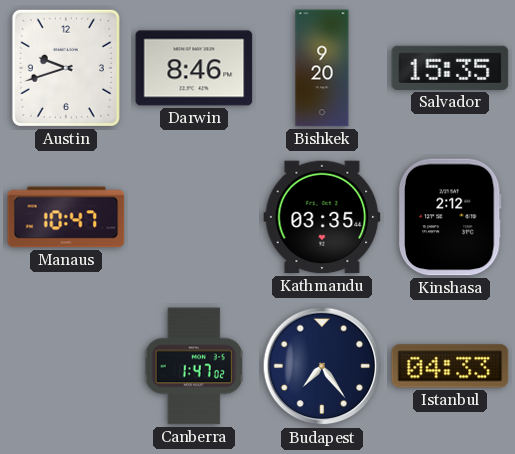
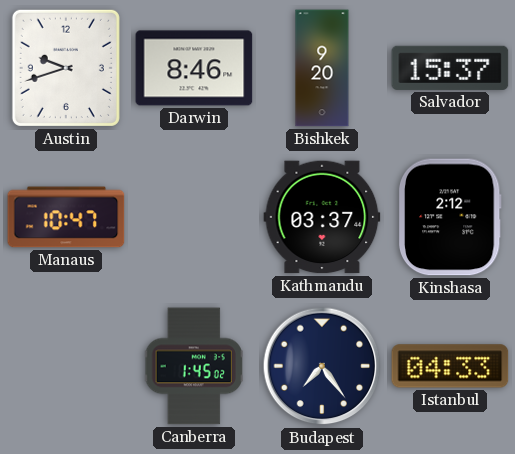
Salvador: 15:35 -> 15:37 (450, 68)
Kathmandu: 03:35 -> 03:37 (322, 217)
Canberra: 1:47 -> 1:45 (194, 366)
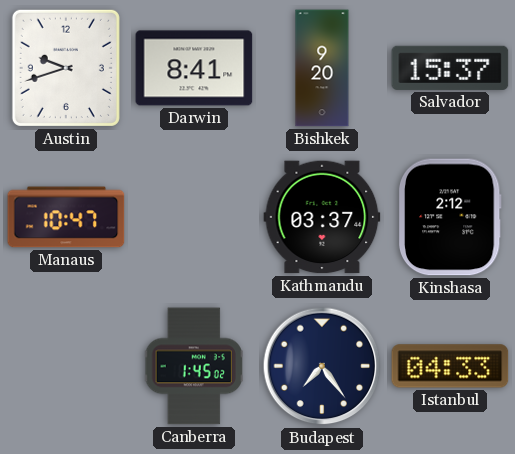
Darwin: 8:46 -> 8:41 (194, 68)
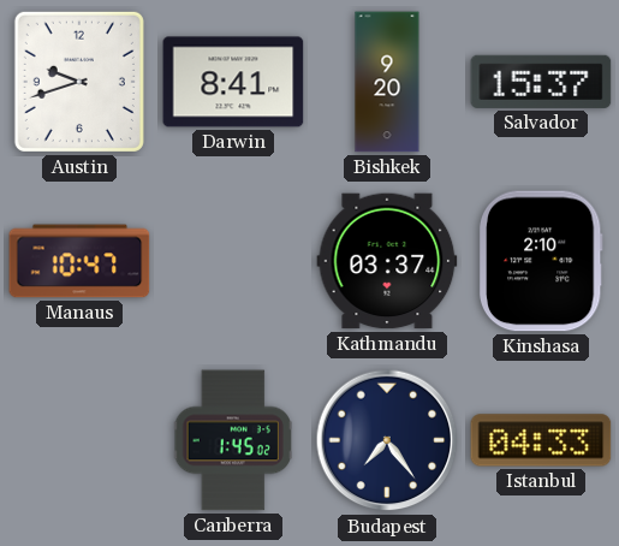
Kinshasa: 2:12 -> 2:10 (541, 261)
